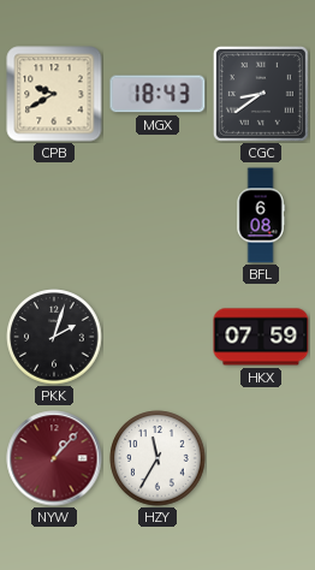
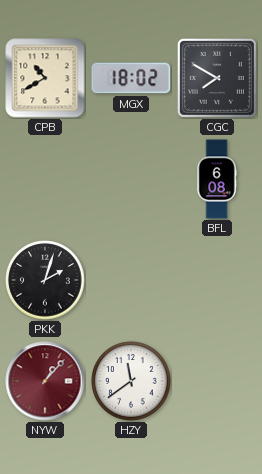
CPB: 9:40 -> 10:40 (45, 78)
MGX: 18:43 -> 18:02 (131, 78)
CGC: 8:39 -> 7:50 (217, 78)
HKX: 07:59 -> none (261, 337)
HZY: 11:35 -> 11:39 (131, 381)
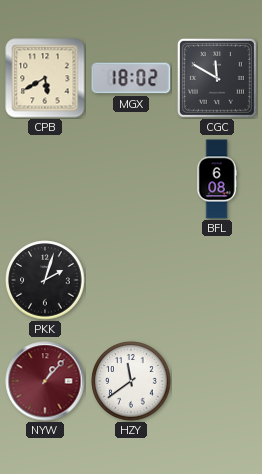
CPB: 10:40 -> 5:40 (45, 78)
CGC: 7:50 -> 11:50 (217, 78)
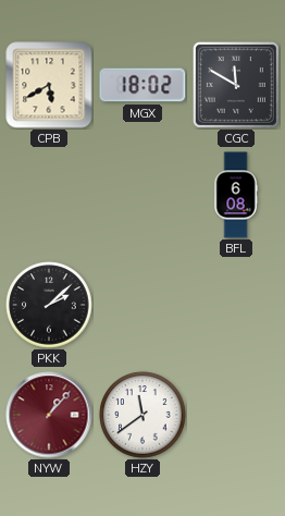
PKK: 2:03 -> 2:08 (49, 305)
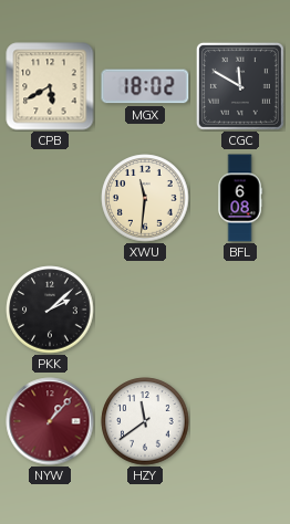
XWU: none -> 11:31 (145, 198)
